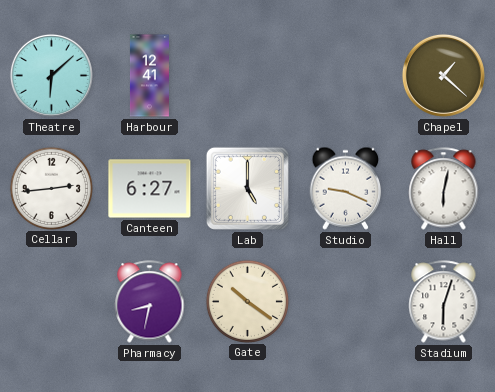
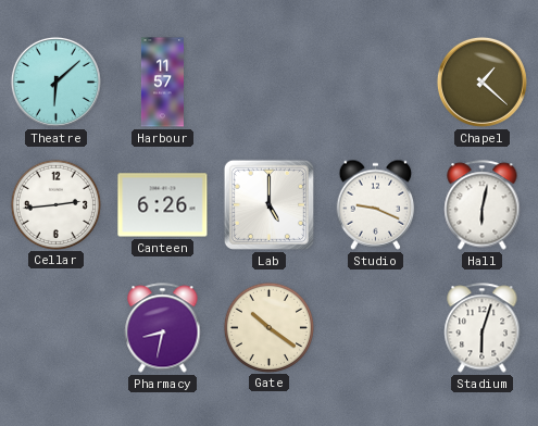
Harbour: 12:41 -> 11:57 (162, 83)
Canteen: 6:27 -> 6:26 (163, 205)
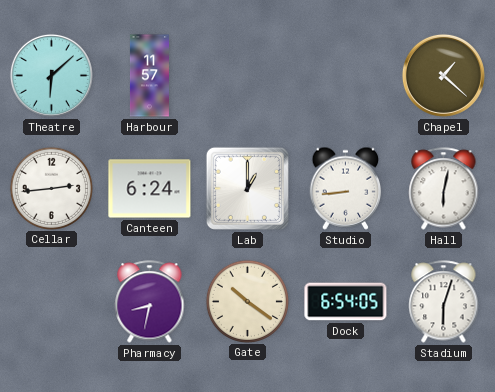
Canteen: 6:26 -> 6:24 (150, 189)
Lab: 5:00 -> 1:00 (247, 188)
Studio: 9:19 -> 8:44 (346, 188)
Dock: none -> 6:54 (346, 302)
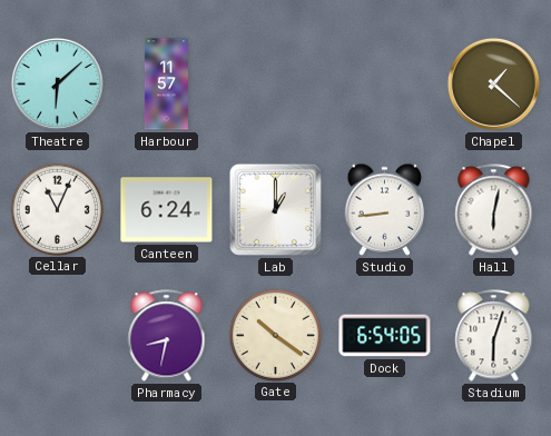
Cellar: 2:44 -> 11:04 (57, 209)
